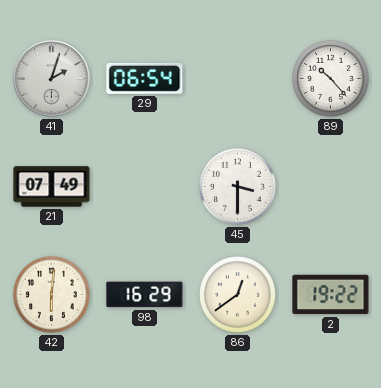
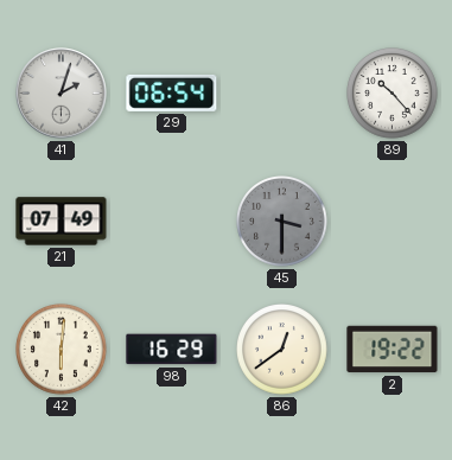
45 dial: white -> grey (282, 222)
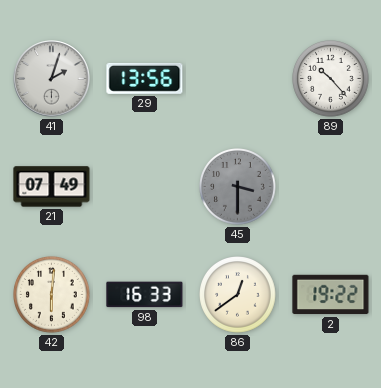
29: 06:54 -> 13:56 (145, 78)
98: 16:29 -> 16:33 (145, 295)
